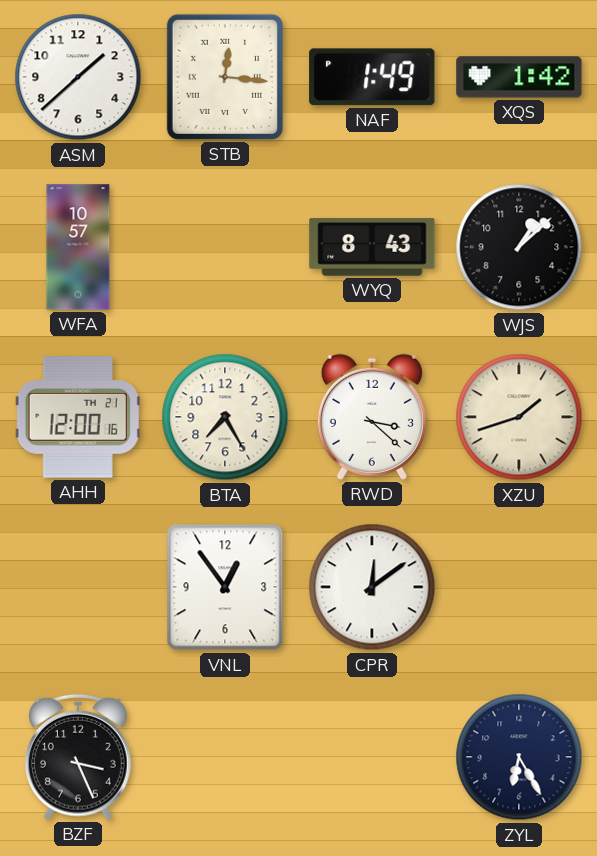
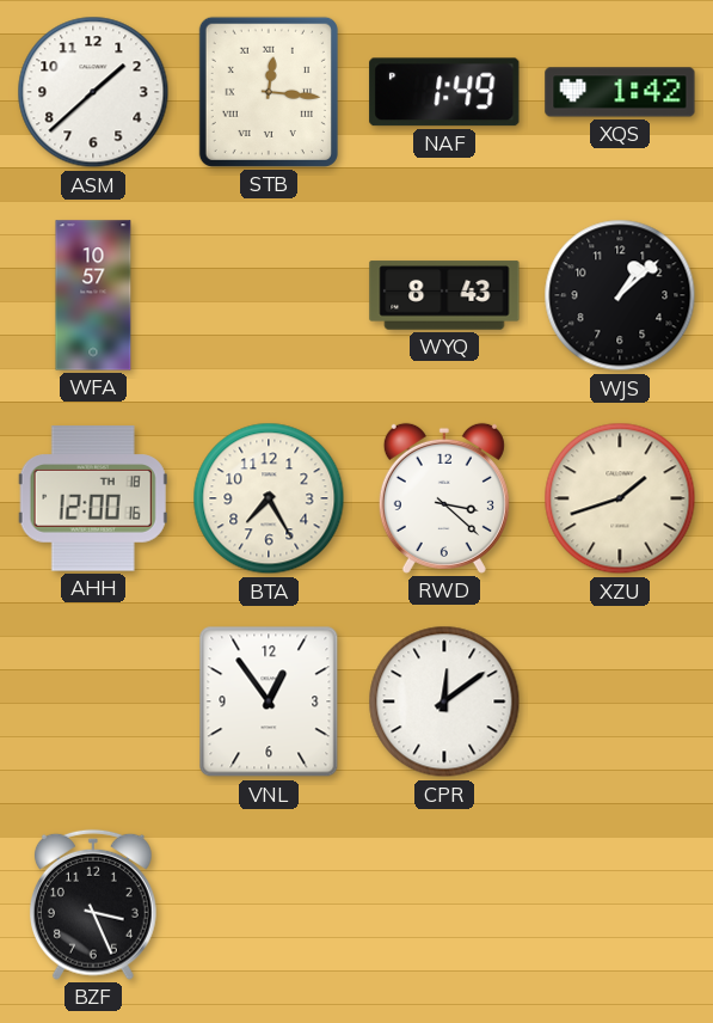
AHH date: TH 21 -> TH 18 (93, 498)
ZYL: 6:25 -> none (519, 757)
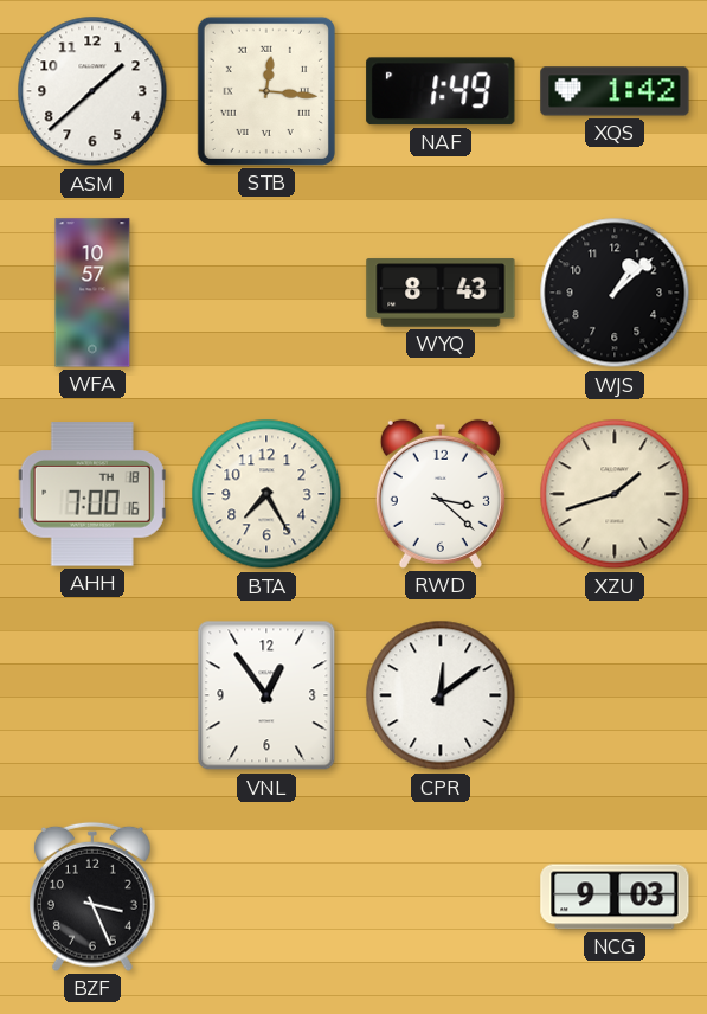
AHH: 12:00 -> 7:00 (92, 494)
NCG: none -> 9:03 (615, 897)
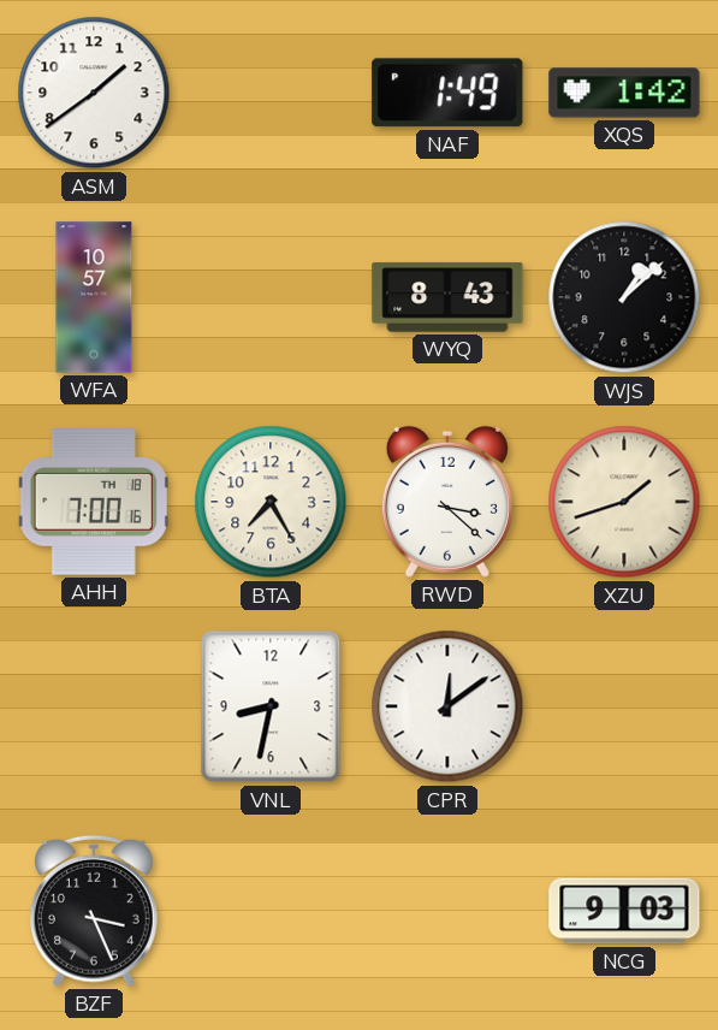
ASM: 1:38 -> 1:39 (94, 93)
STB: 12:16 -> none (266, 91)
VNL: 12:54 -> 8:32 (271, 706)
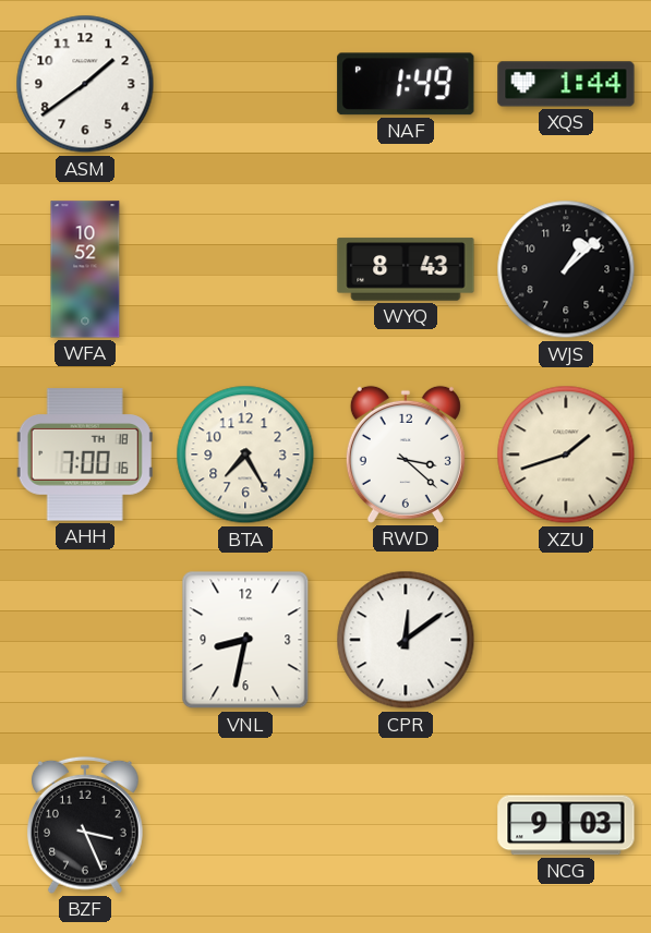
XQS: 1:42 -> 1:44 (566, 84)
WFA: 10:57 -> 10:52 (85, 269)
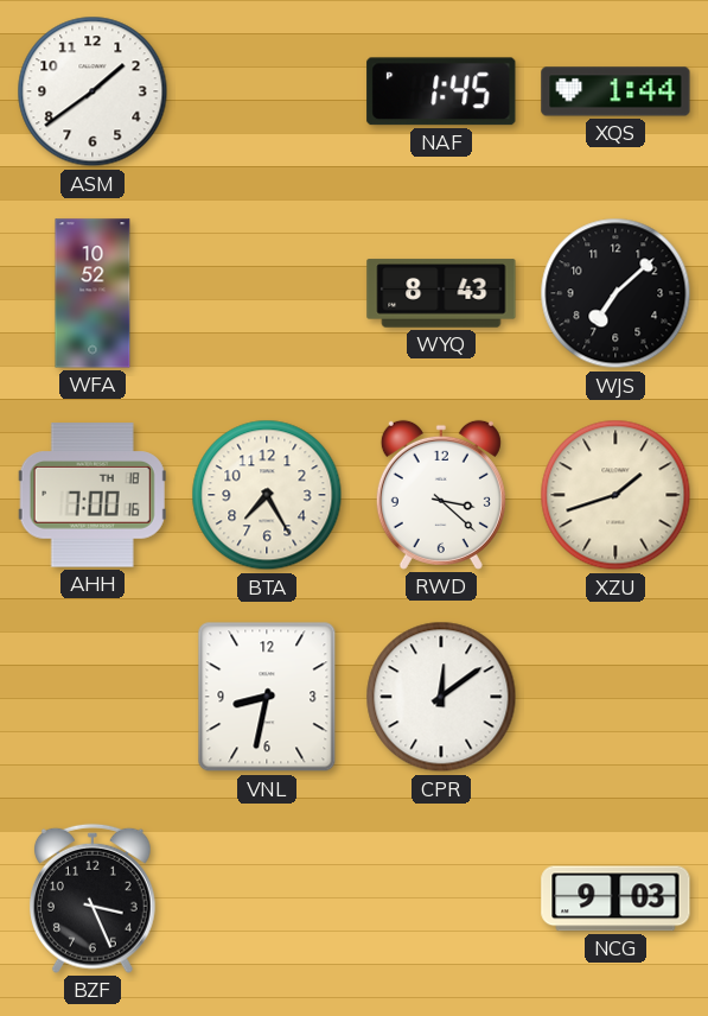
NAF: 1:49 -> 1:45 (441, 91)
WJS: 1:08 -> 7:08 (615, 293)
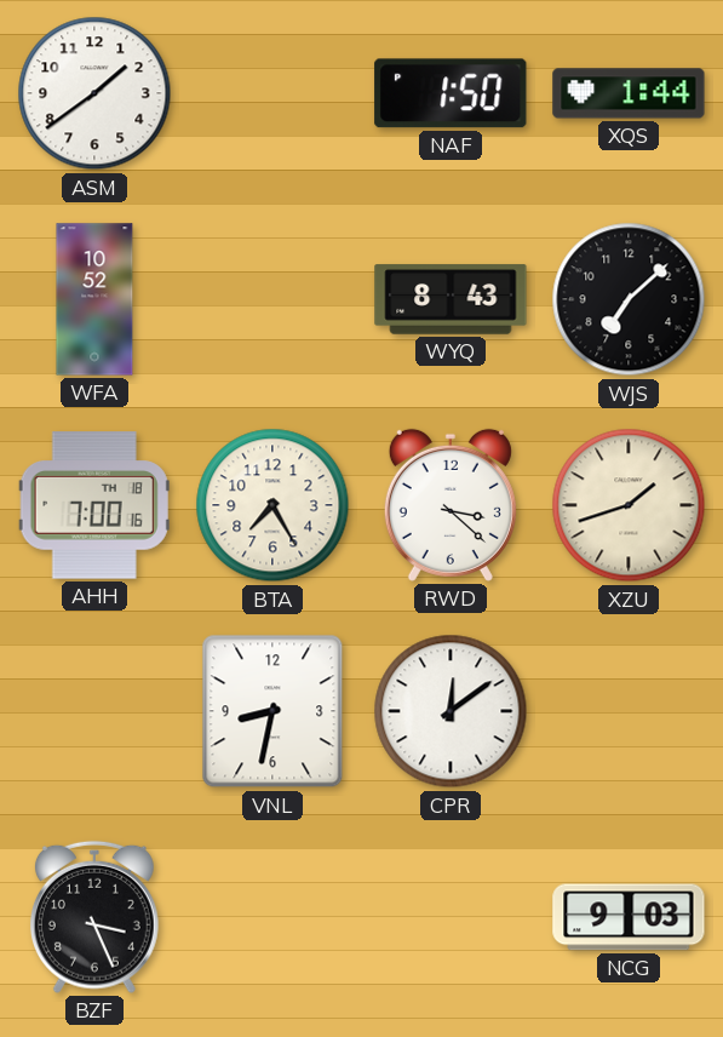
NAF: 1:45 -> 1:50 (451, 93)
